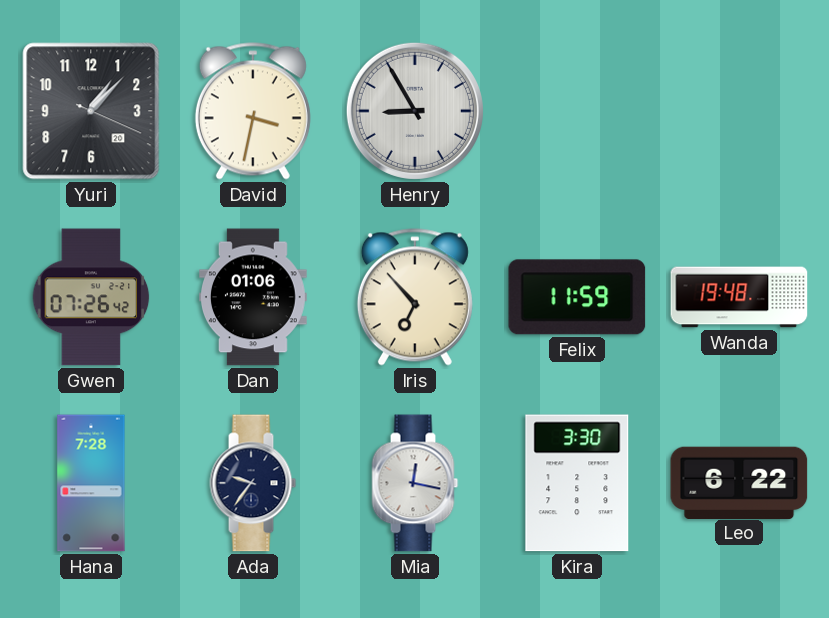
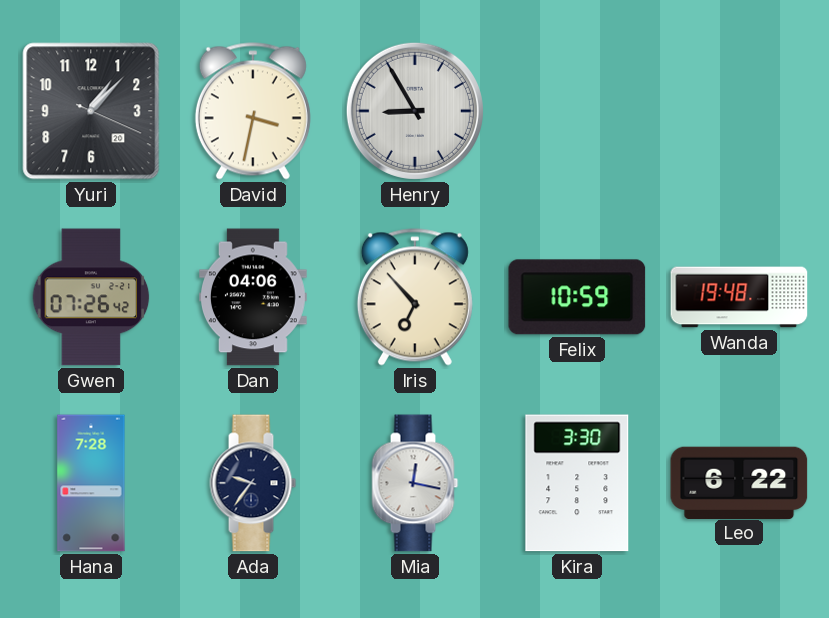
Dan: 01:06 -> 04:06 (254, 297)
Felix: 11:59 -> 10:59 (577, 297)
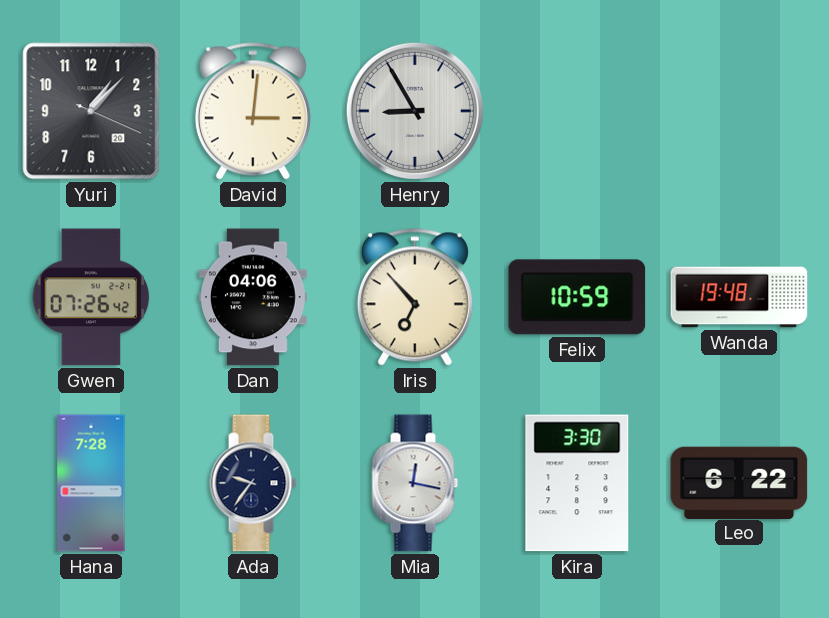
David: 3:32 -> 3:01 (253, 111)
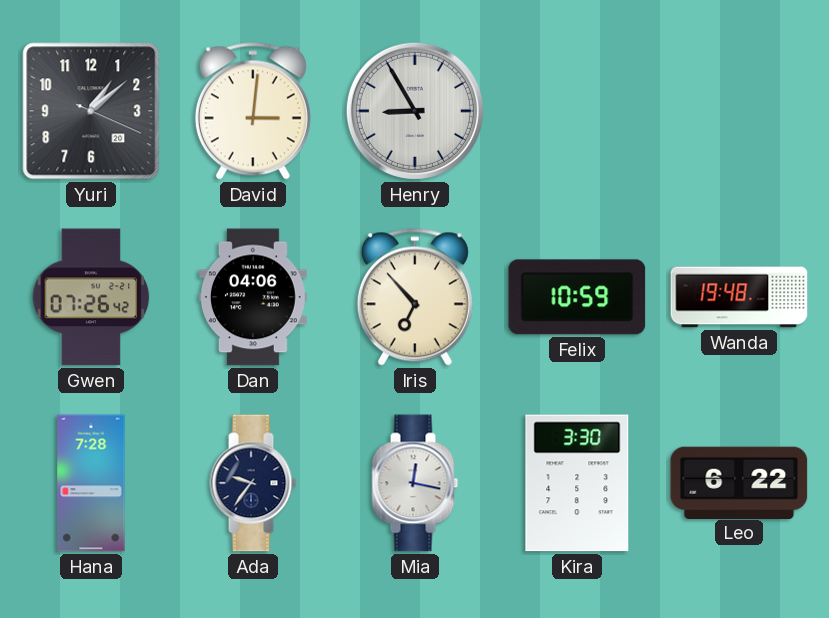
Yuri: 1:07 -> 1:08 (91, 111)
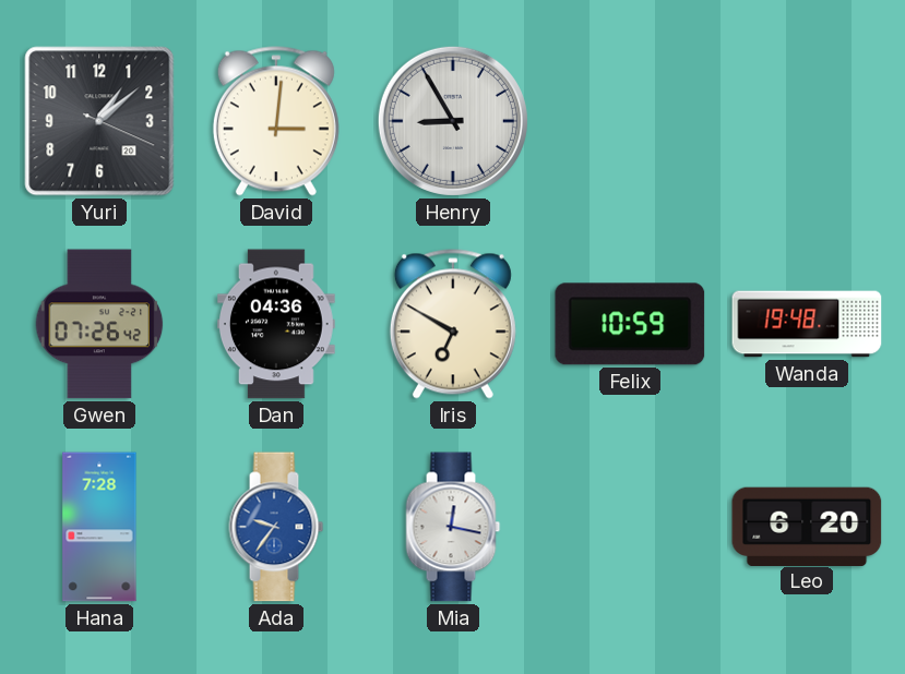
Dan: 04:06 -> 04:36 (277, 324)
Iris: 6:53 -> 6:50 (453, 324)
Ada dial: navy -> blue (276, 527)
Kira: 3:30 -> none (577, 483)
Leo: 6:22 -> 6:20 (807, 526)
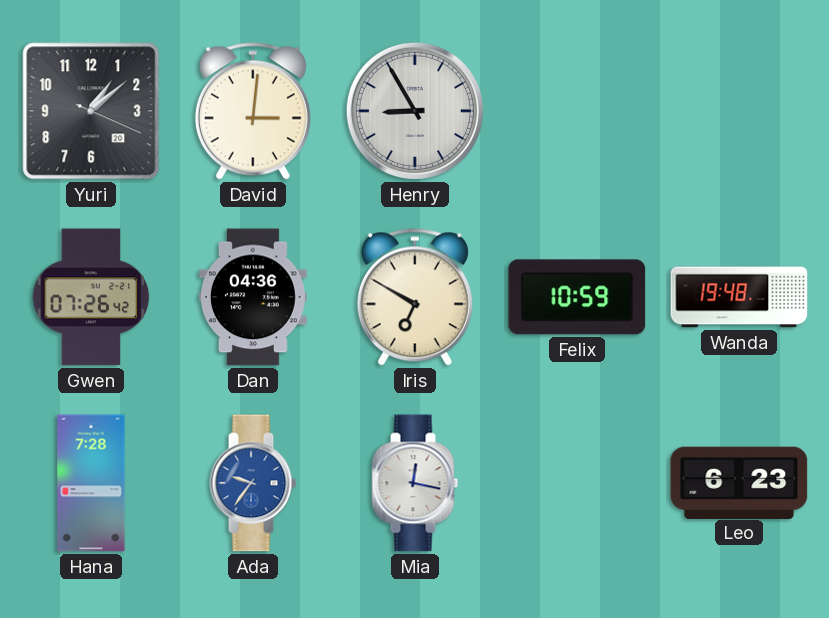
Leo: 6:20 -> 6:23 (739, 482)
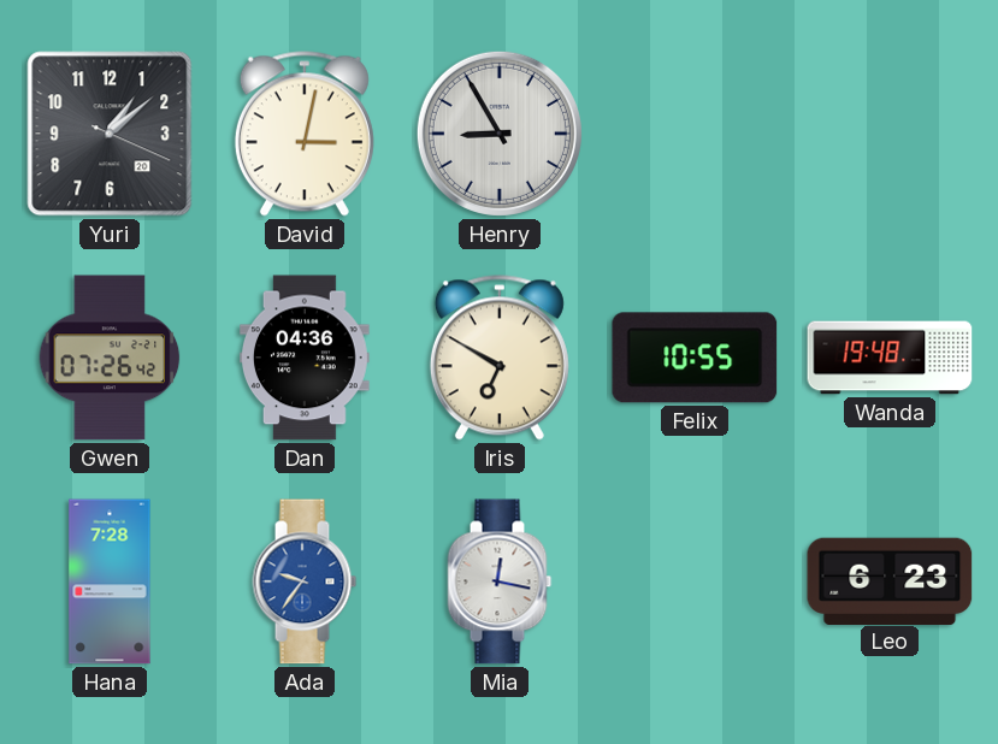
David: 3:01 -> 3:02 (305, 134)
Felix: 10:59 -> 10:55 (695, 358)
